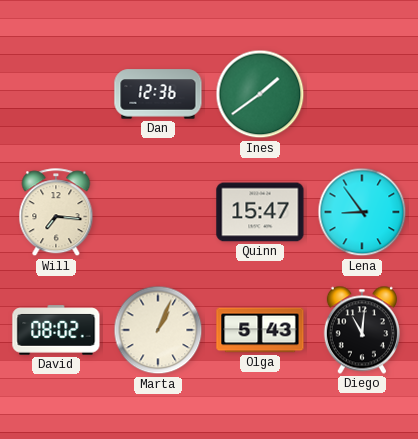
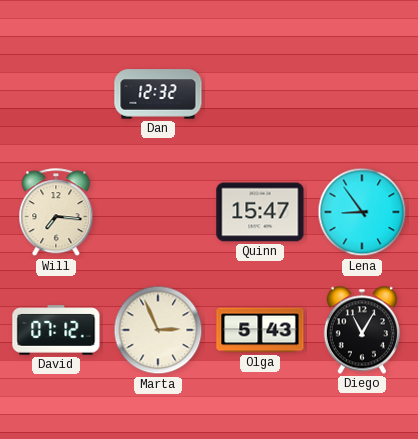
Dan: 12:36 -> 12:32 (158, 94)
Ines: 1:39 -> none (260, 94)
David: 08:02 -> 07:12 (56, 330)
Marta: 1:04 -> 2:56 (158, 330)
Diego: 11:01 -> 11:05 (362, 330)
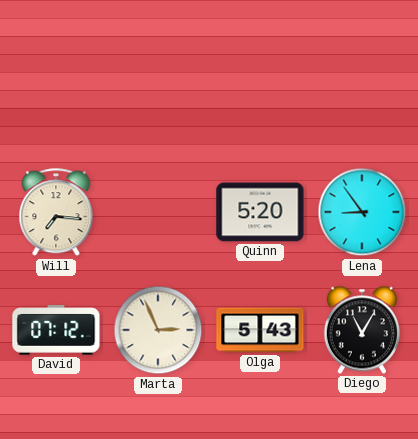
Dan: 12:32 -> none (158, 94)
Quinn: 15:47 -> 5:20 (260, 212)
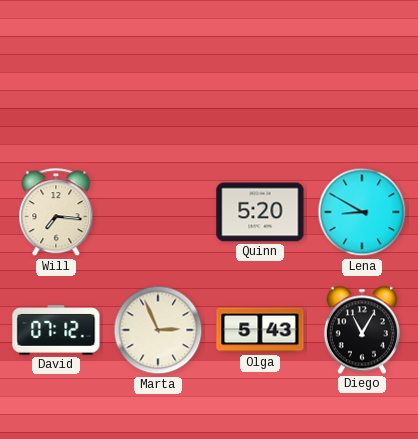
Lena: 8:54 -> 8:50 (362, 212)
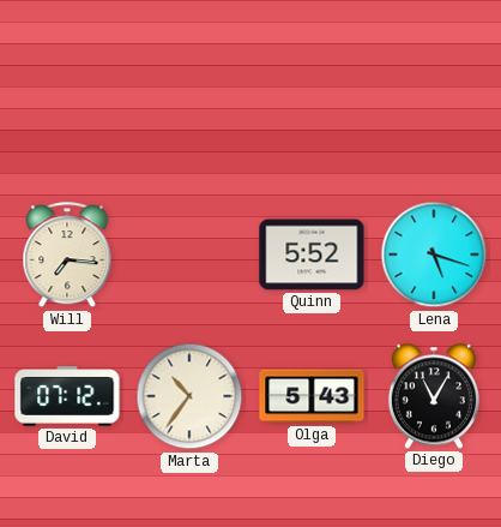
Quinn: 5:20 -> 5:52 (312, 254)
Lena: 8:50 -> 5:18 (434, 254)
Marta: 2:56 -> 10:36 (189, 396)
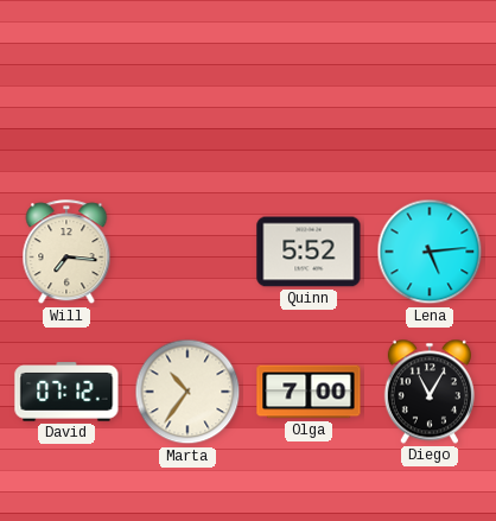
Lena: 5:18 -> 5:14 (430, 252)
Olga: 5:43 -> 7:00 (309, 392)
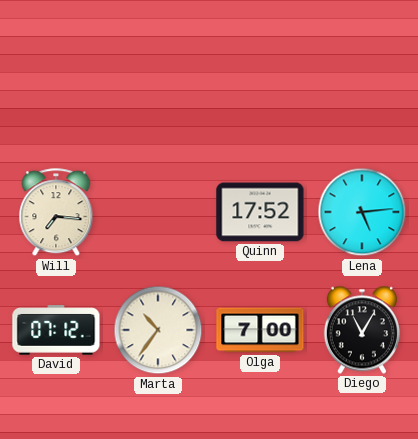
Quinn: 5:52 -> 17:52 (260, 212)
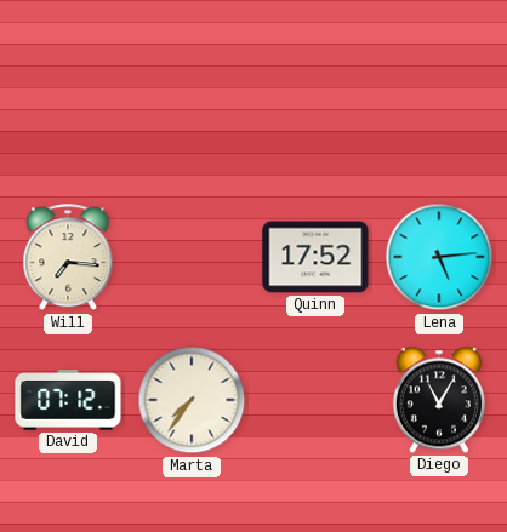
Marta: 10:36 -> 7:36 (192, 400)
Olga: 7:00 -> none (260, 330)
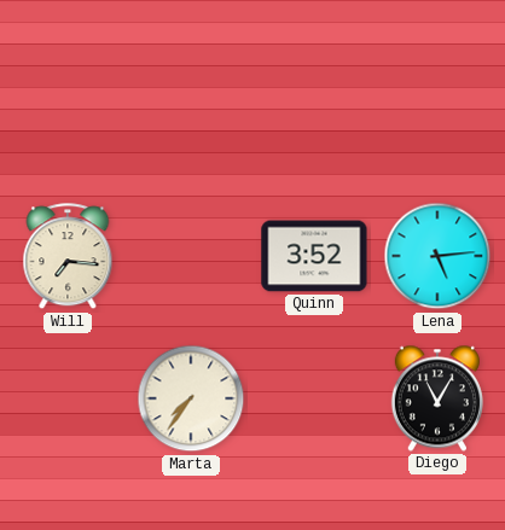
Quinn: 17:52 -> 3:52 (314, 256)
David: 07:12 -> none (68, 400)
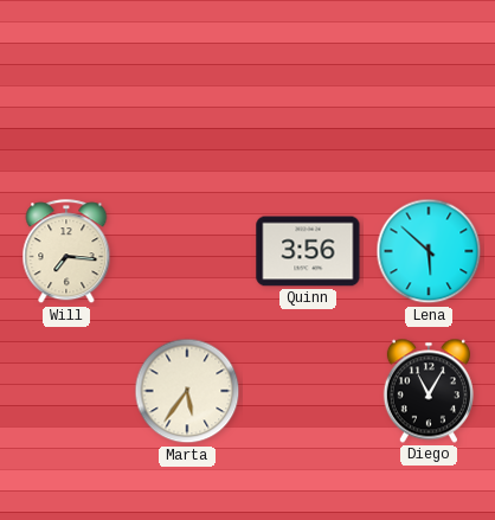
Quinn: 3:52 -> 3:56 (308, 251)
Lena: 5:14 -> 5:52 (429, 251)
Marta: 7:36 -> 5:36 (187, 391)
